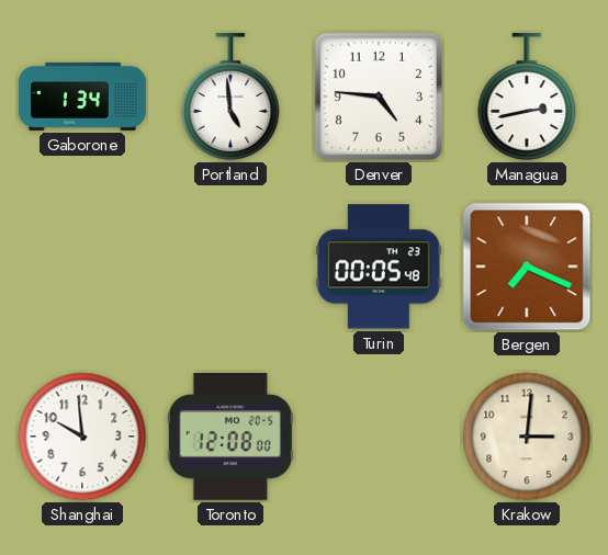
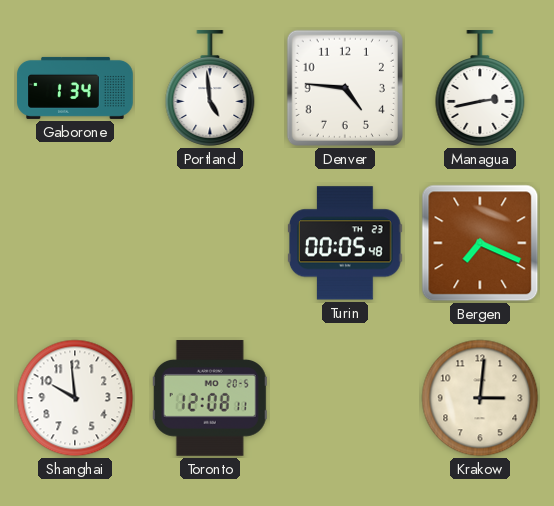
Toronto: 12:08:00 -> 12:08:11 (210, 398)
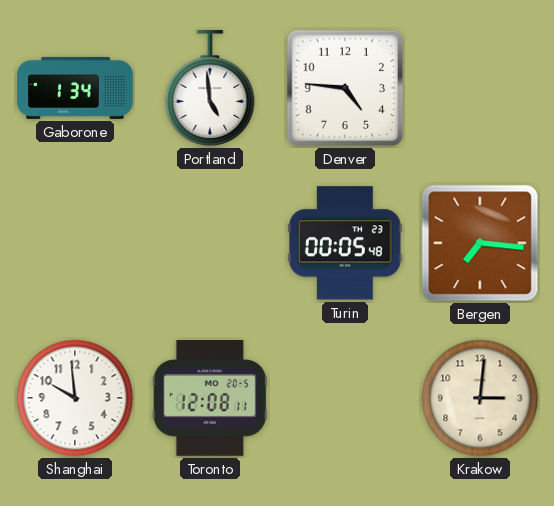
Managua: 2:43 -> none (480, 88)
Bergen: 7:19 -> 7:16 (480, 243)
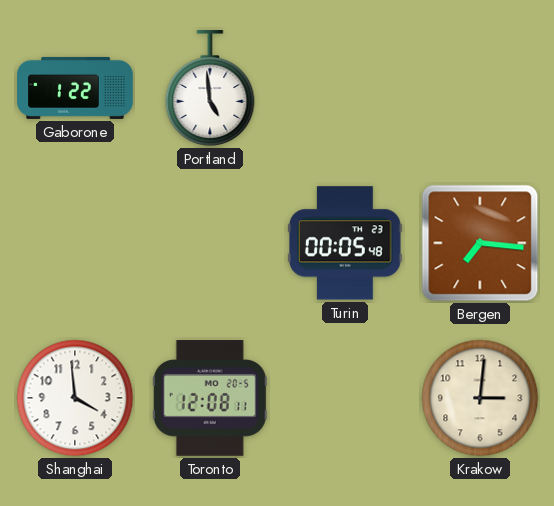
Gaborone: 1:34 -> 1:22 (75, 88)
Denver: 4:46 -> none (345, 88)
Shanghai: 9:59 -> 3:59 (75, 398)
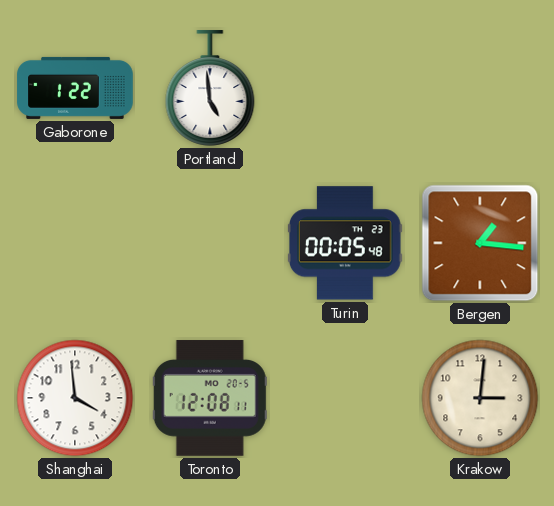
Bergen: 7:16 -> 1:16 (480, 243)
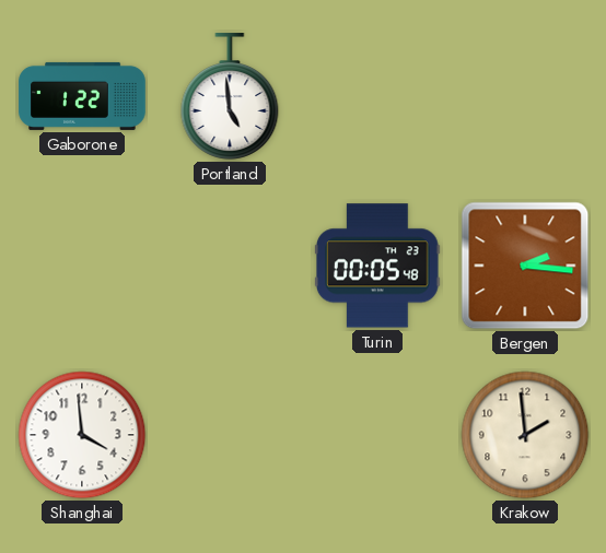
Bergen: 1:16 -> 2:16 (525, 266)
Toronto: 12:08 -> none (210, 398)
Krakow: 3:01 -> 1:59 (525, 435)
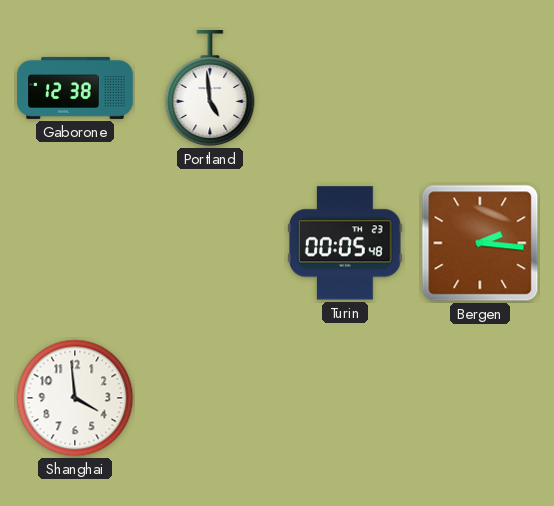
Gaborone: 1:22 -> 12:38 (75, 88)
Krakow: 1:59 -> none (525, 435)
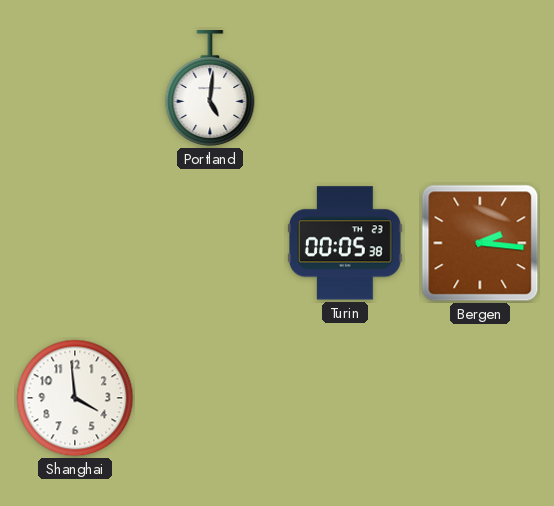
Gaborone: 12:38 -> none (75, 88)
Portland: 4:59 -> 5:01 (210, 88)
Turin: 00:05:48 -> 00:05:38 (346, 243)
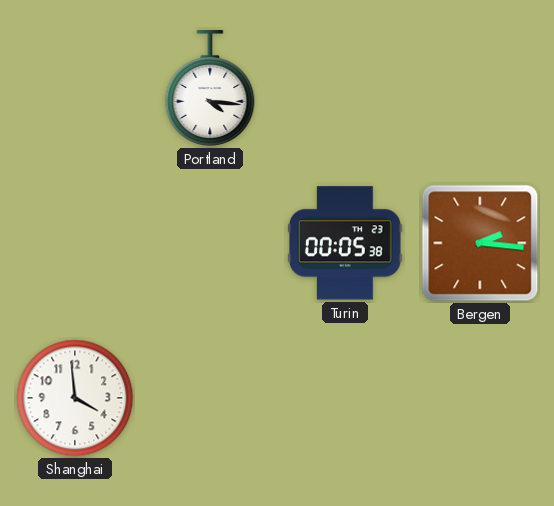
Portland: 5:01 -> 4:16 (210, 88)
